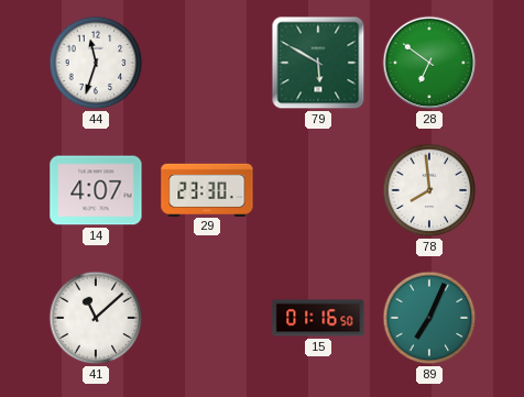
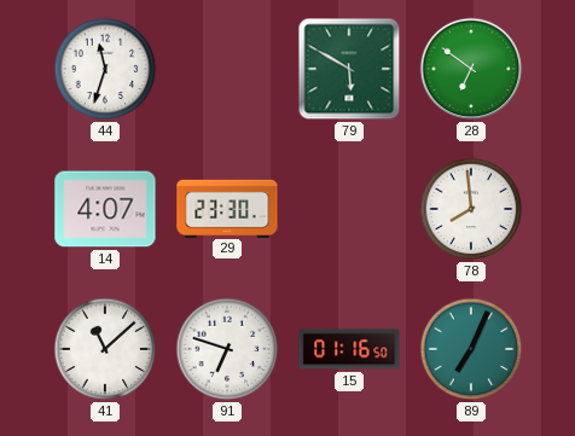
91: none -> 6:48 (227, 349)
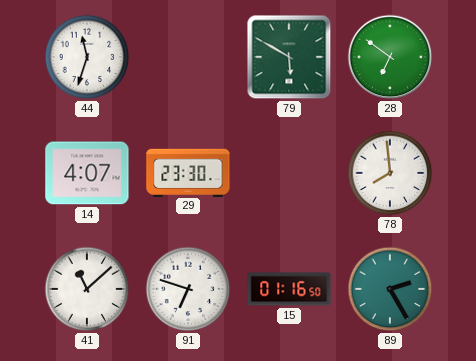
89: 7:04 -> 2:25 (390, 289)
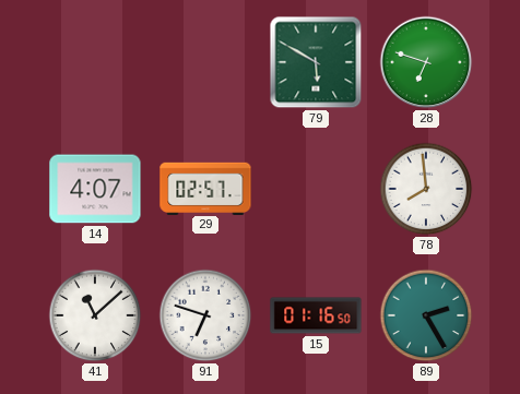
44: 11:33 -> none (87, 57)
28: 6:51 -> 6:48 (426, 62)
29: 23:30 -> 02:57 (205, 188)
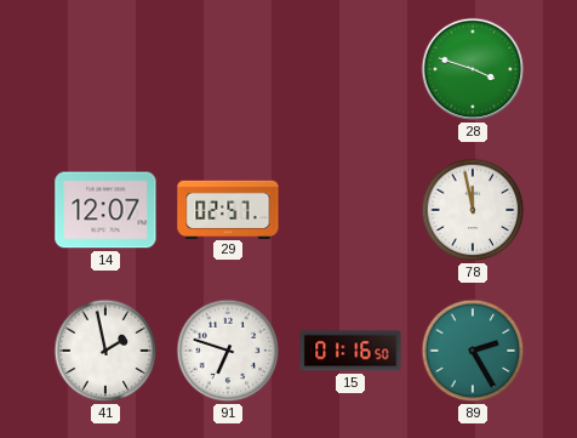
79: 5:50 -> none (316, 62)
28: 6:48 -> 3:48 (473, 69)
14: 4:07 -> 12:07 (105, 210)
78: 7:59 -> 11:58 (473, 210)
41: 11:08 -> 1:58 (105, 351)
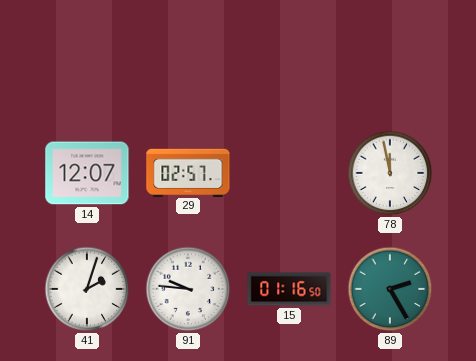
28: 3:48 -> none (473, 69)
41: 1:58 -> 2:03 (87, 289)
91: 6:48 -> 9:46 (188, 289)
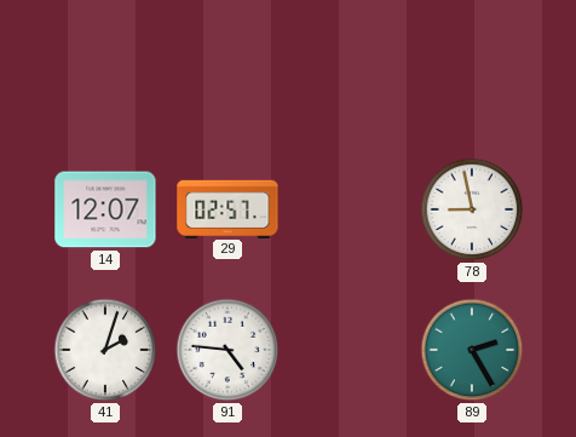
78: 11:58 -> 8:58 (472, 209)
91: 9:46 -> 4:46 (227, 350)
15: 01:16 -> none (289, 289)
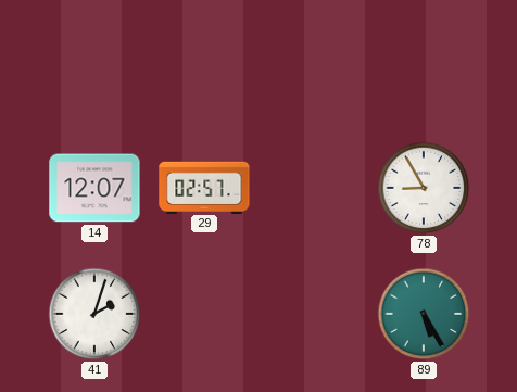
78: 8:58 -> 8:55 (424, 188)
91: 4:46 -> none (227, 350)
89: 2:25 -> 5:25 (424, 314)
